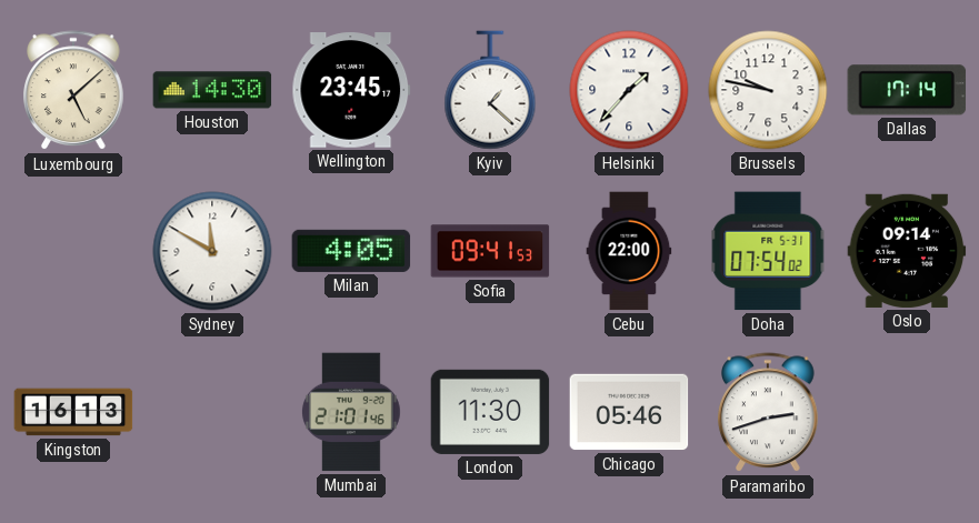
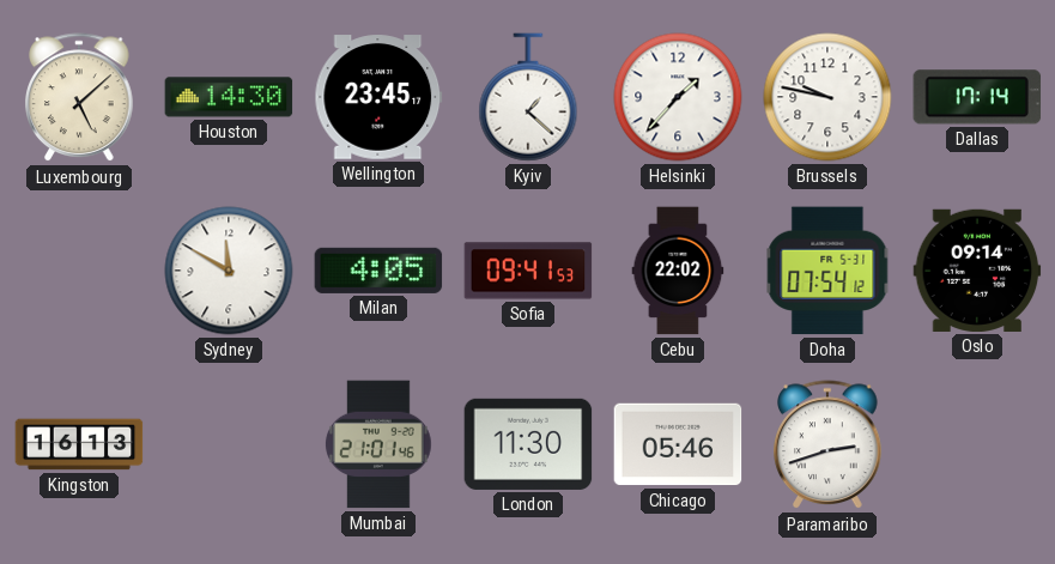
Cebu: 22:00 -> 22:02 (678, 271)
Doha: 07:54:02 -> 07:54:12 (827, 271)
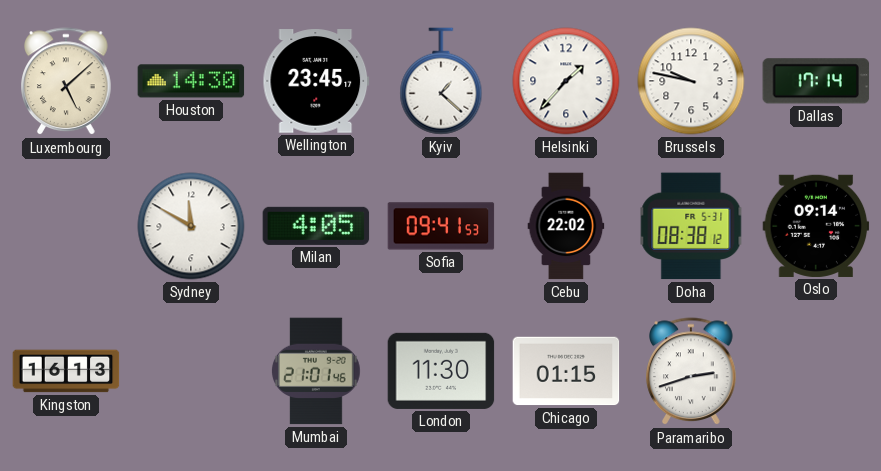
Doha: 07:54 -> 08:38 (691, 226)
Chicago: 05:46 -> 01:15 (566, 371)
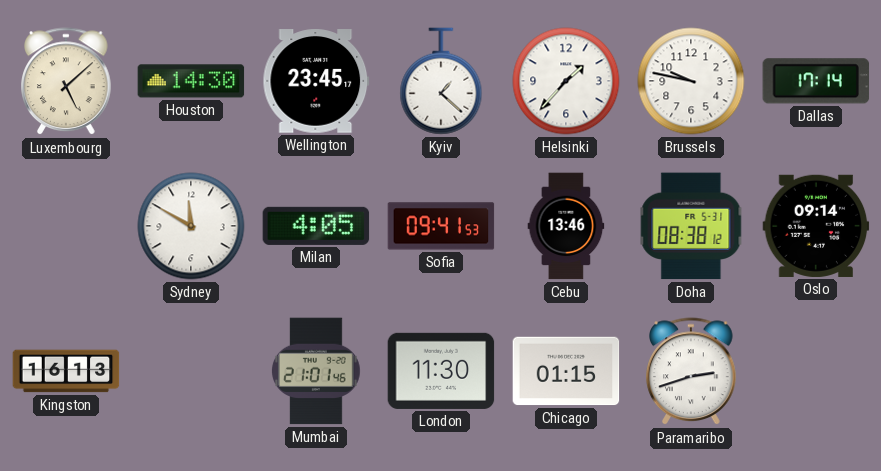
Cebu: 22:02 -> 13:46 (566, 226)
